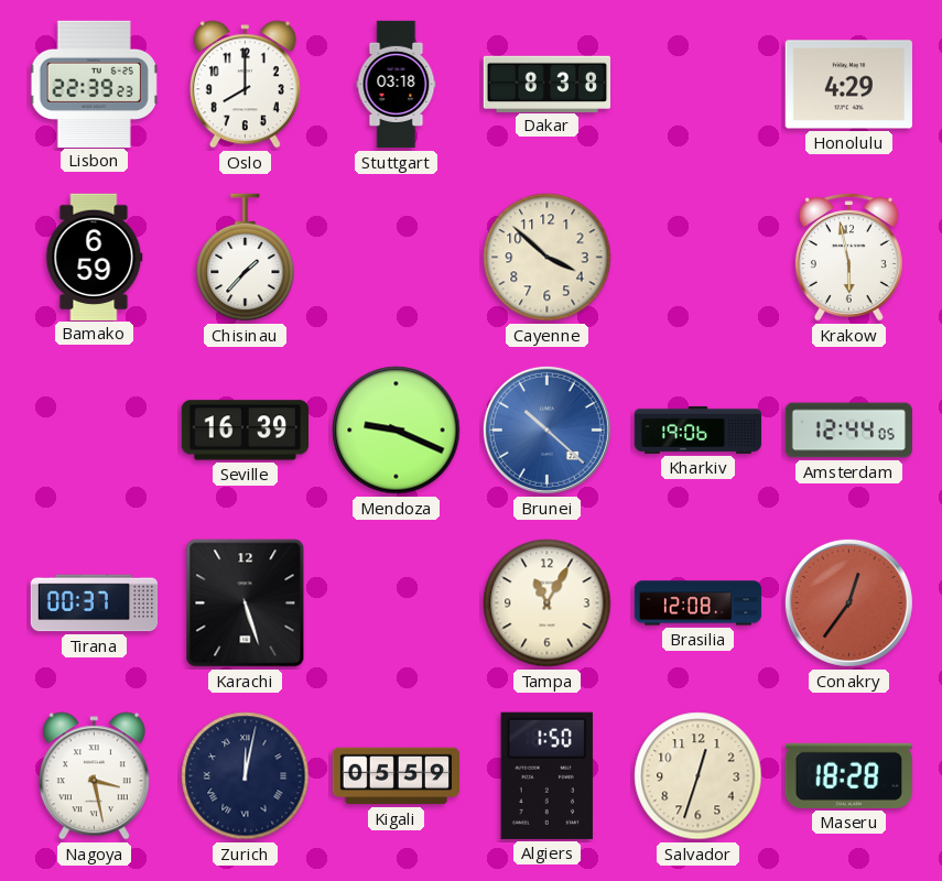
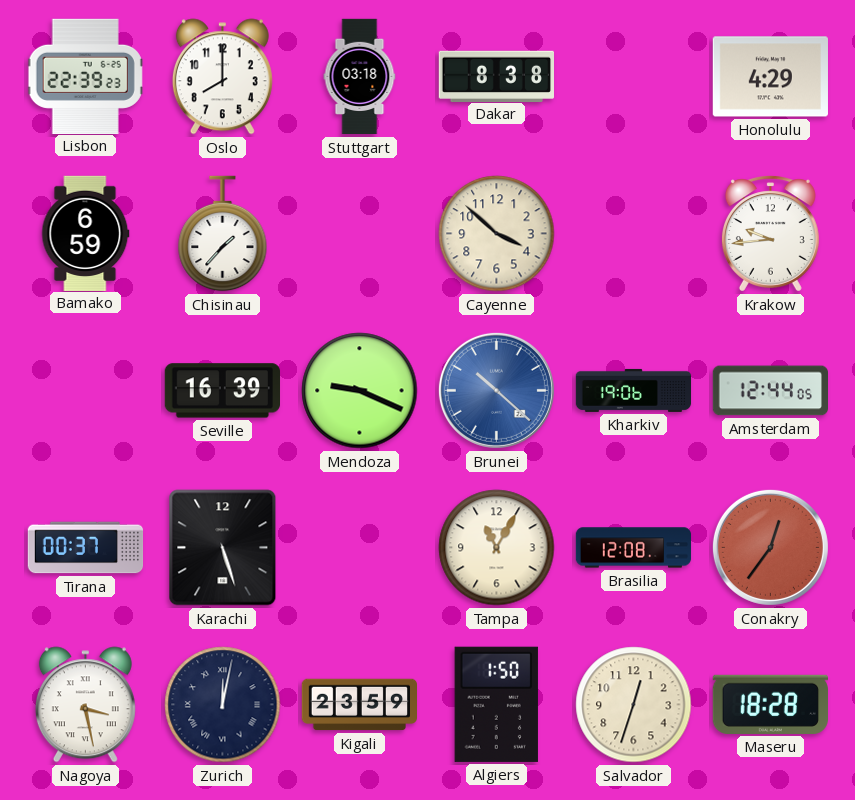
Krakow: 5:58 -> 9:44 (770, 234)
Kigali: 05:59 -> 23:59 (359, 705)
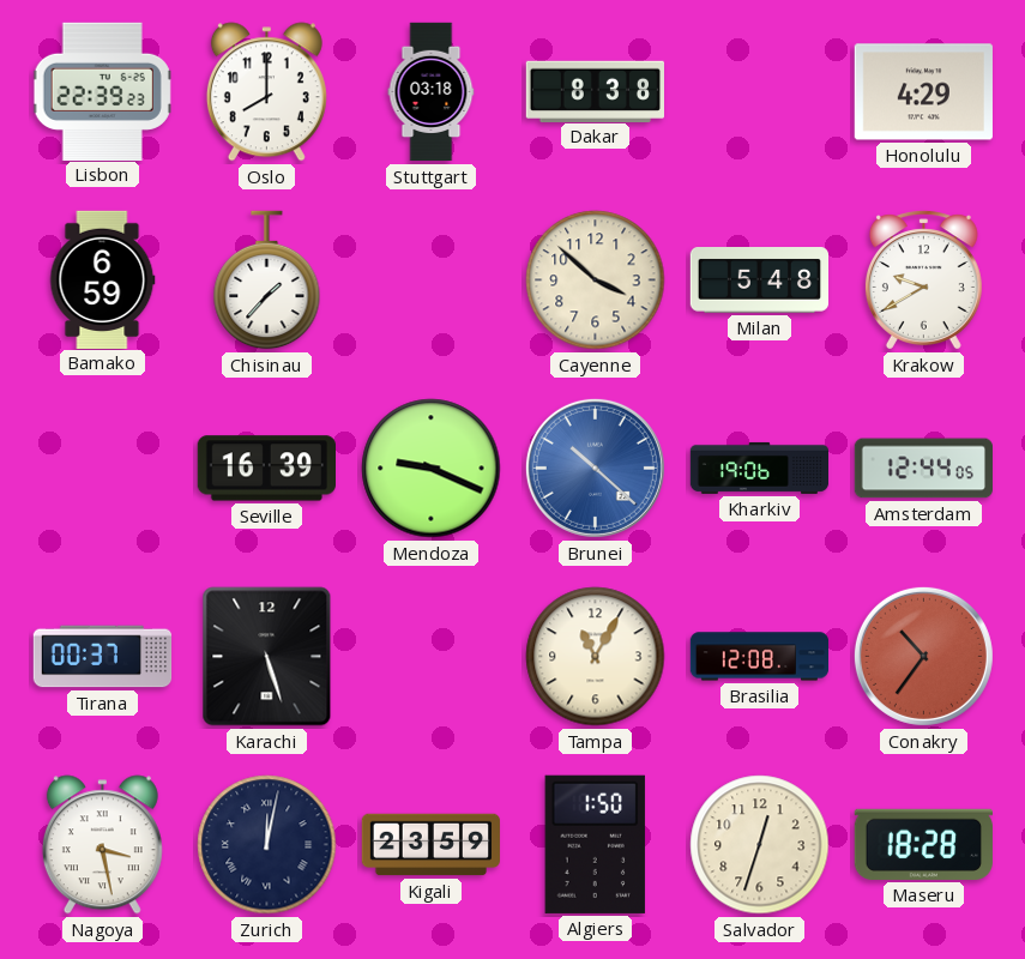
Milan: none -> 5:48 (760, 281)
Krakow: 9:44 -> 9:40 (923, 281)
Conakry: 12:36 -> 10:36 (923, 656)
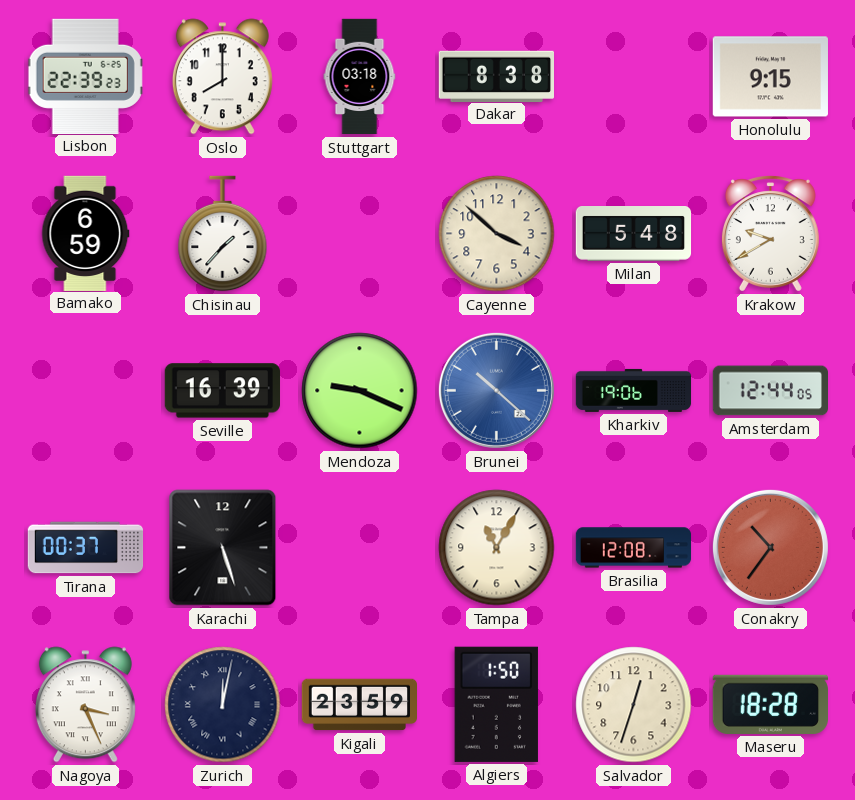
Honolulu: 4:29 -> 9:15 (770, 77)
Nagoya: 3:28 -> 3:26 (85, 705)
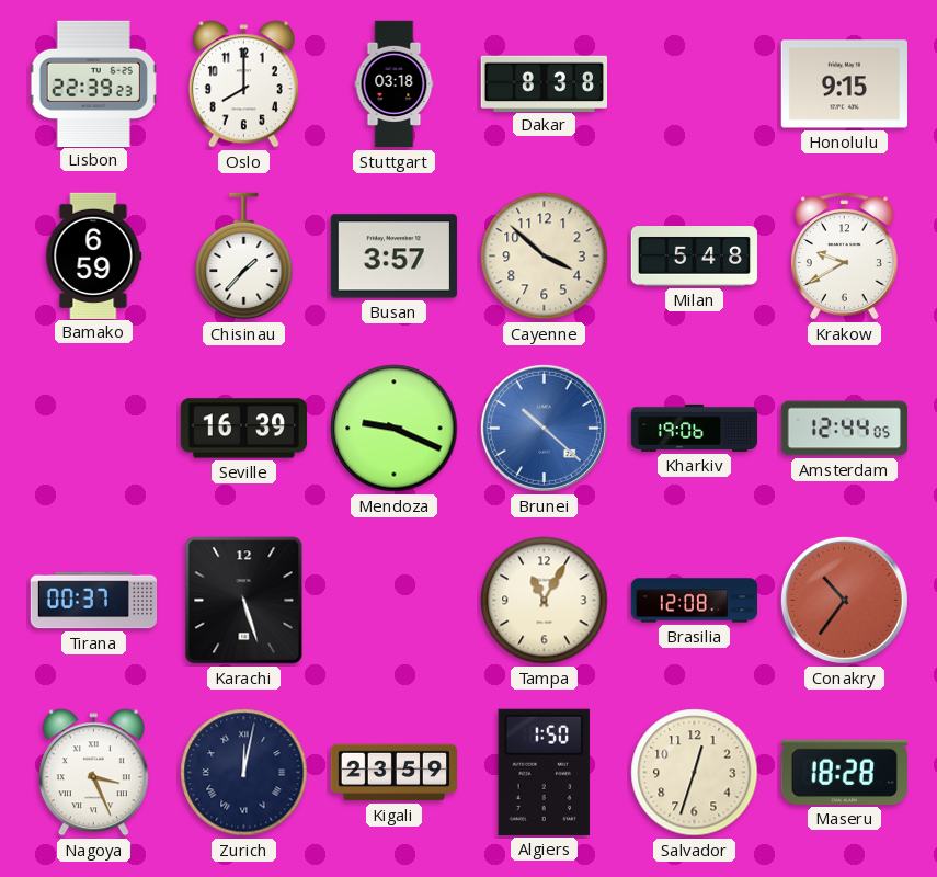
Busan: none -> 3:57 (393, 257)
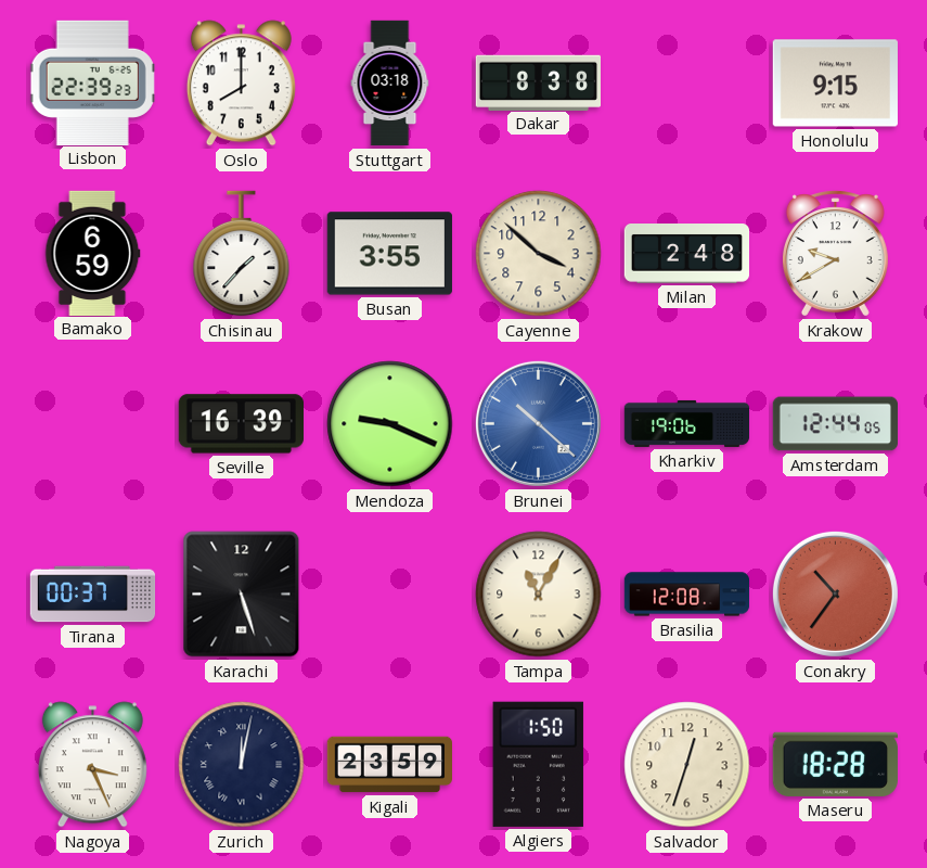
Busan: 3:57 -> 3:55 (389, 254)
Milan: 5:48 -> 2:48 (687, 254)
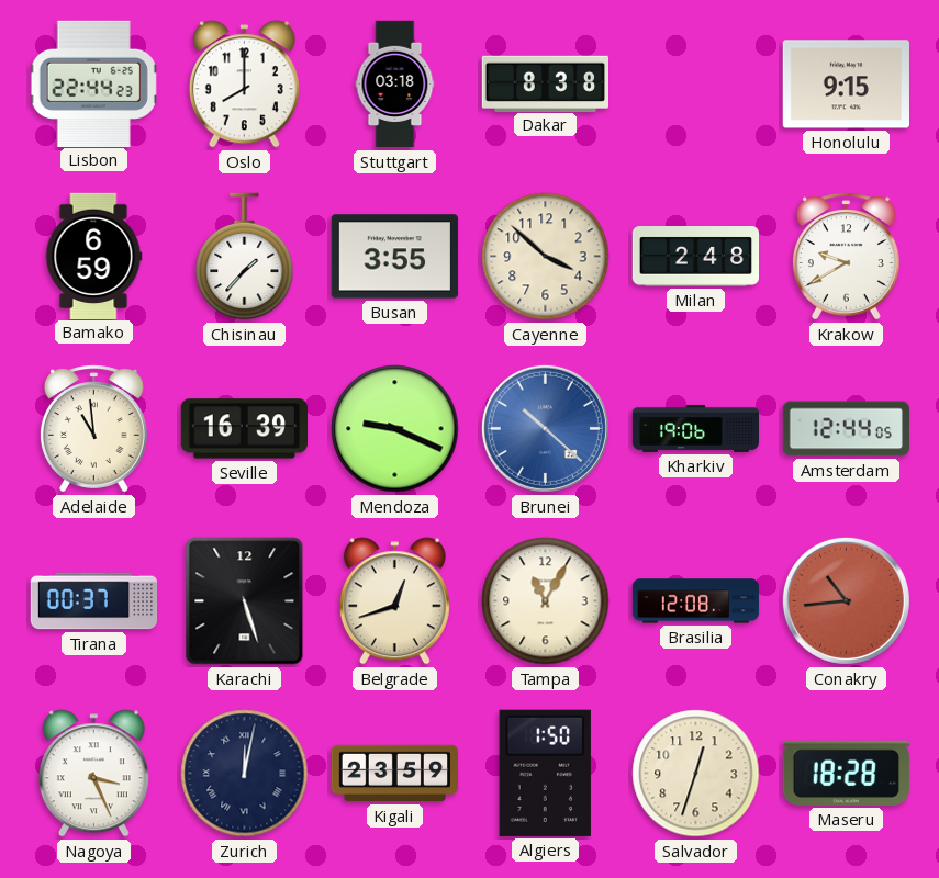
Lisbon: 22:39 -> 22:44 (94, 83)
Adelaide: none -> 10:59 (93, 429)
Belgrade: none -> 12:42 (394, 601)
Conakry: 10:36 -> 10:44 (846, 600)
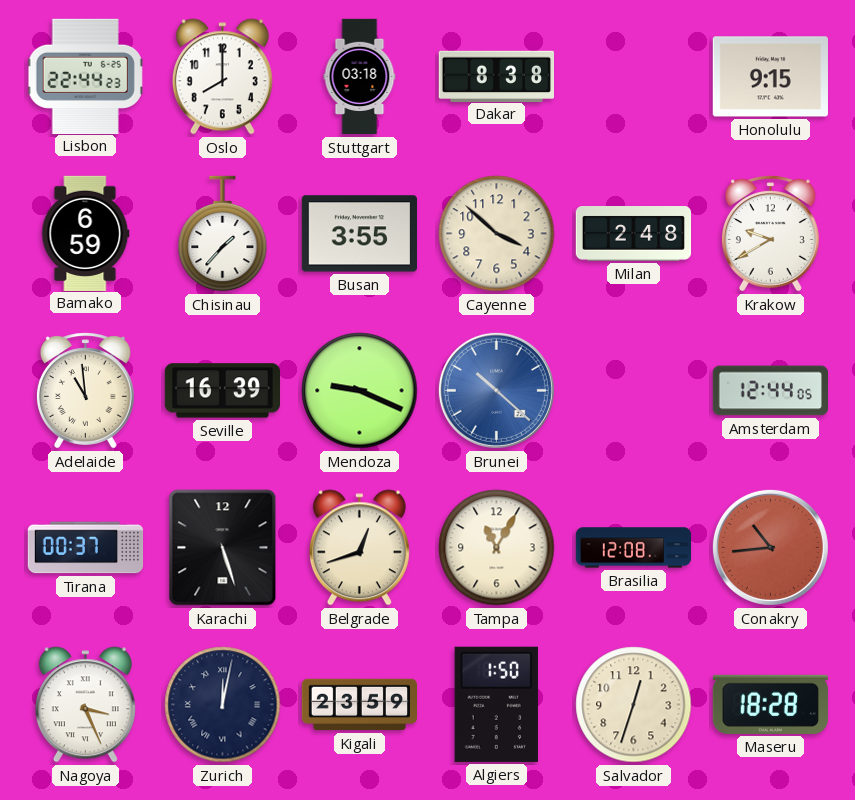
Kharkiv: 19:06 -> none (696, 428)
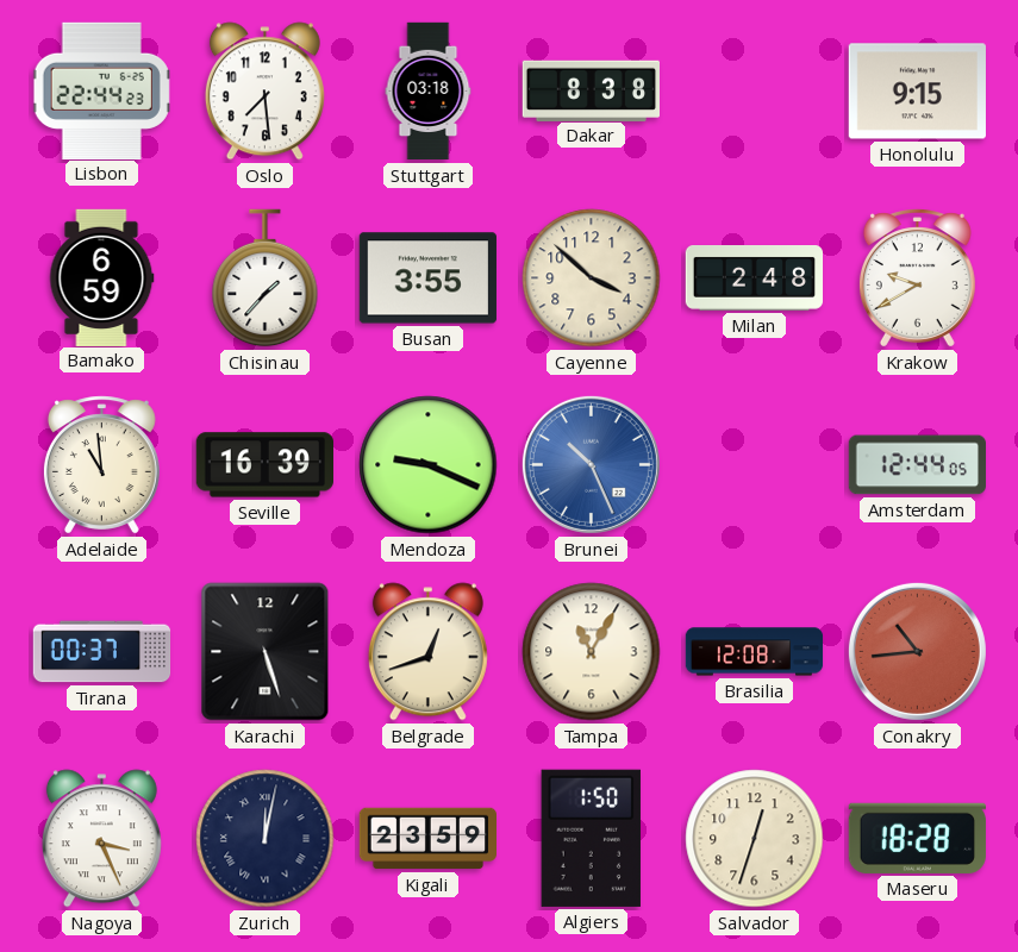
Oslo: 8:00 -> 7:29 (264, 92)
Brunei: 10:22 -> 10:26 (591, 464)
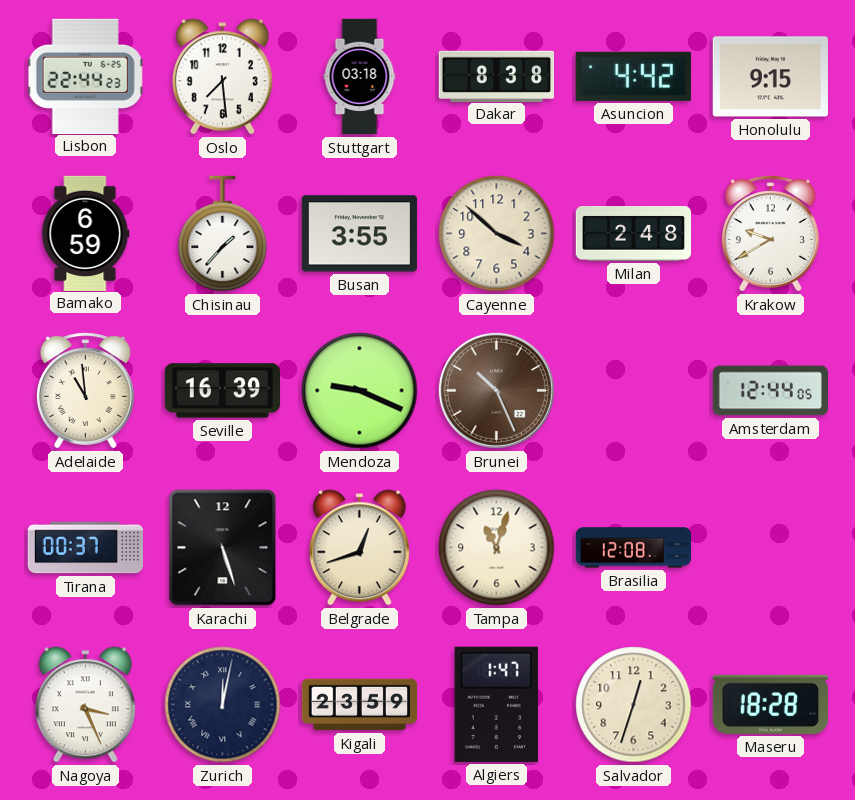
Asuncion: none -> 4:42 (633, 76)
Brunei dial: blue -> brown (496, 390)
Tampa: 11:05 -> 11:03 (497, 548)
Conakry: 10:44 -> none (917, 651)
Algiers: 1:50 -> 1:47 (496, 704)
